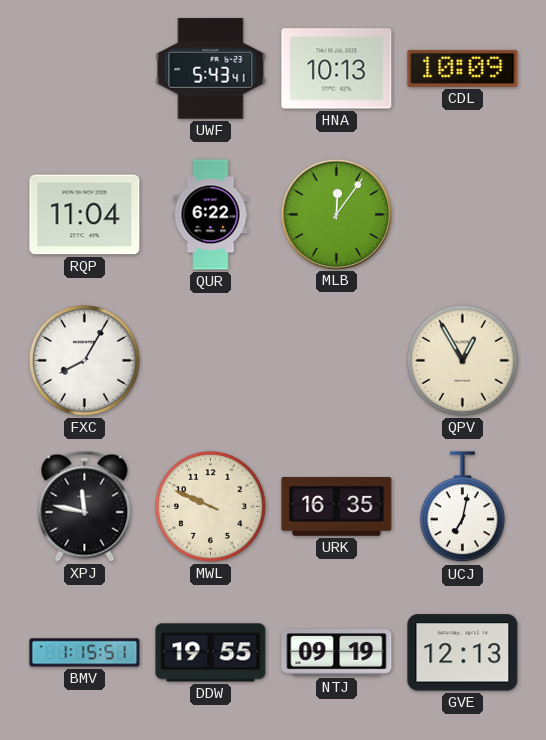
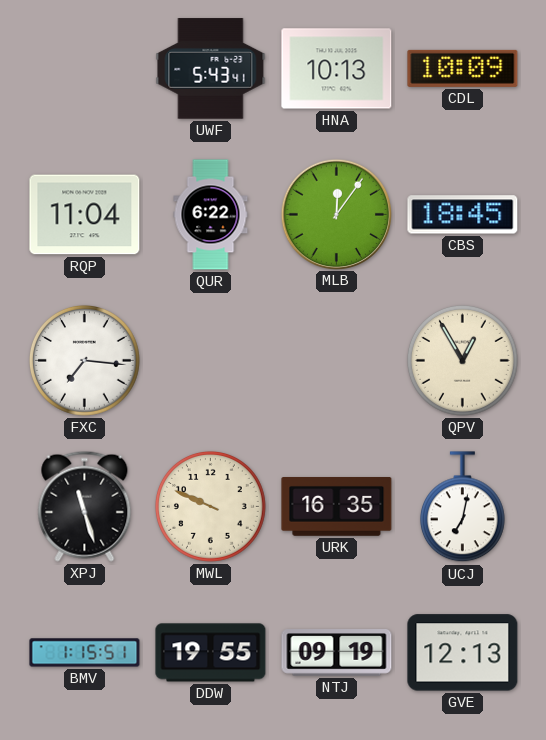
CBS: none -> 18:45 (463, 215)
FXC: 8:05 -> 7:16 (85, 361)
XPJ: 11:47 -> 11:27 (85, 506)
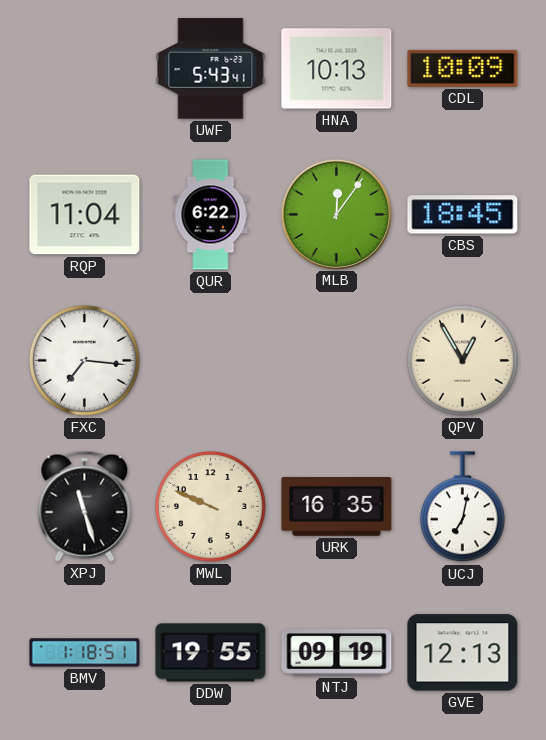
BMV: 1:15 -> 1:18 (85, 653)
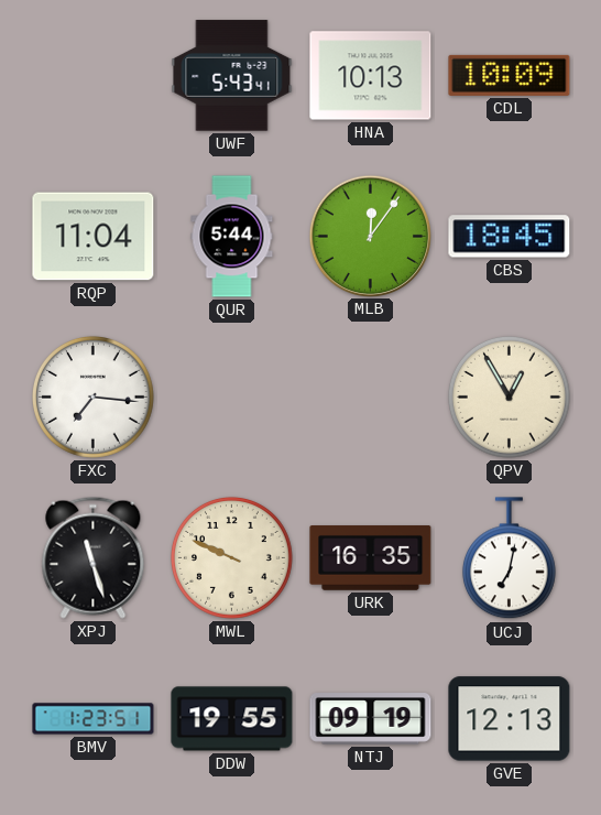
QUR: 6:22 -> 5:44 (232, 237)
BMV: 1:18 -> 1:23 (94, 719)
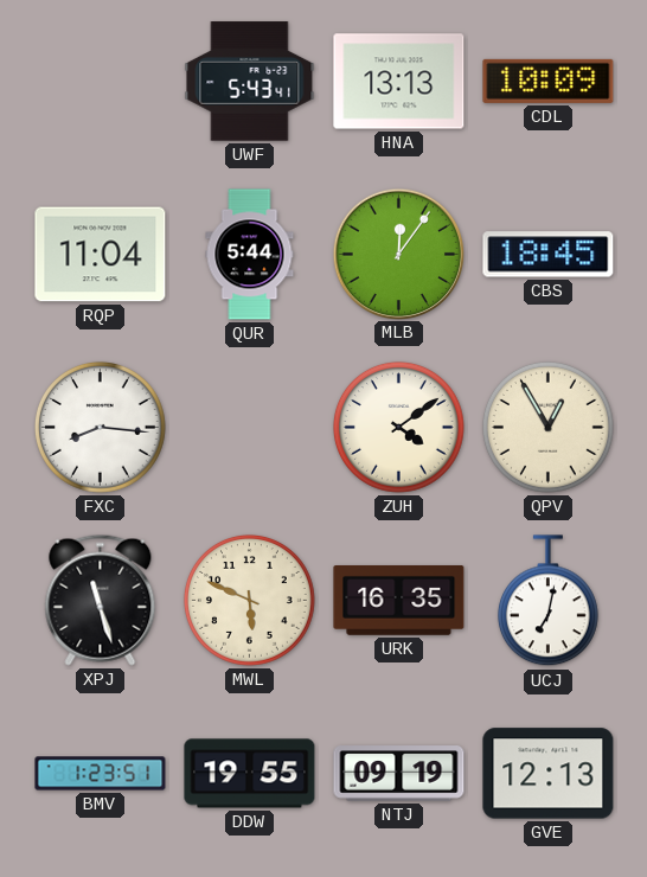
HNA: 10:13 -> 13:13 (399, 82)
FXC: 7:16 -> 8:16 (101, 428)
ZUH: none -> 4:09 (399, 428)
MWL: 9:49 -> 5:49 (250, 601)
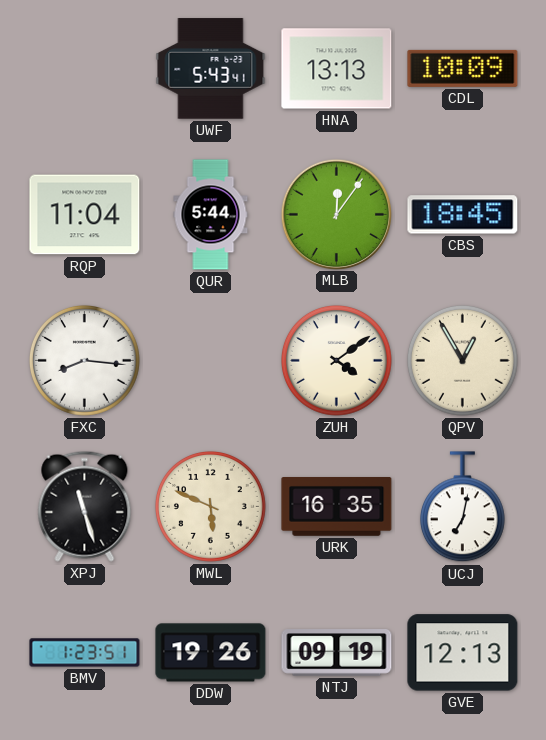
DDW: 19:55 -> 19:26 (211, 653)
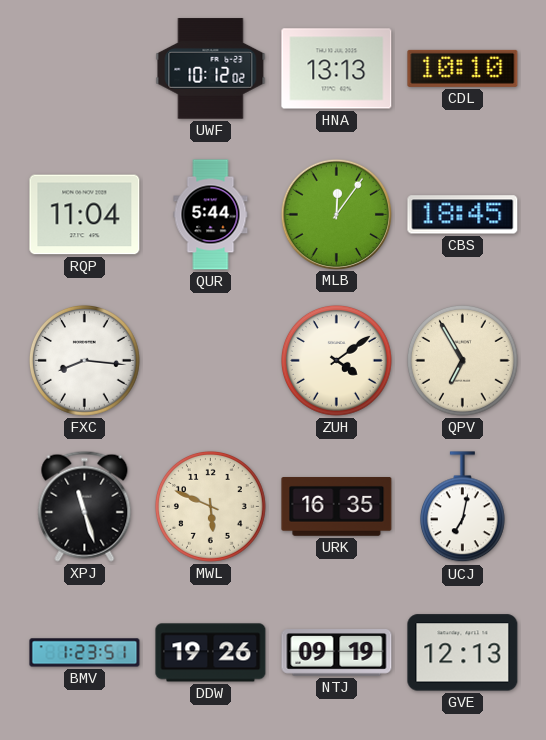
UWF: 5:43 -> 10:12 (211, 69)
CDL: 10:09 -> 10:10 (463, 68)
QPV: 12:55 -> 6:55 (463, 361)
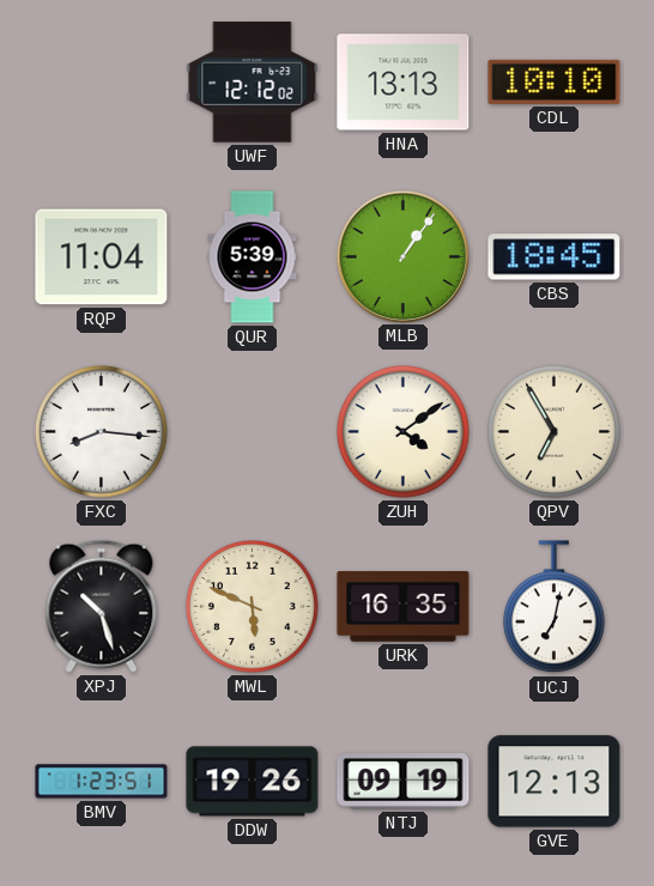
UWF: 10:12 -> 12:12 (253, 83)
QUR: 5:44 -> 5:39 (253, 257)
MLB: 12:06 -> 1:06 (402, 256)
XPJ: 11:27 -> 10:27 (102, 606)
